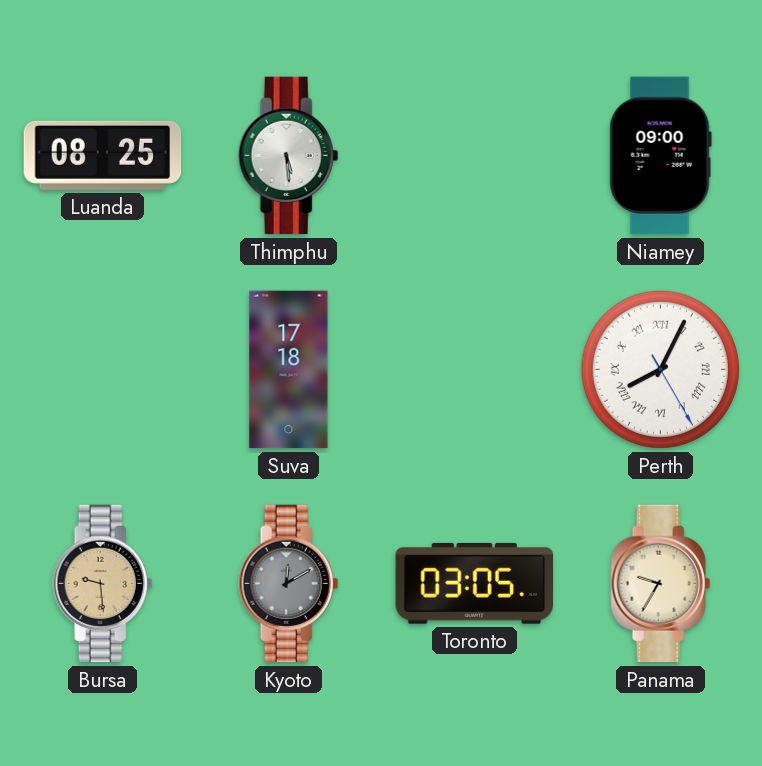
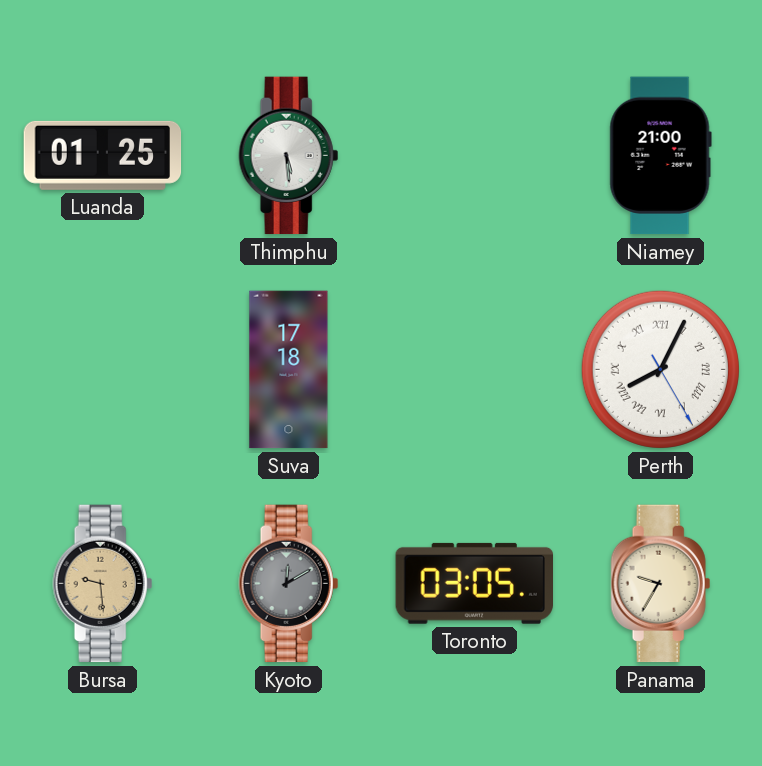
Luanda: 08:25 -> 01:25 (103, 155)
Niamey: 09:00 -> 21:00 (660, 156)
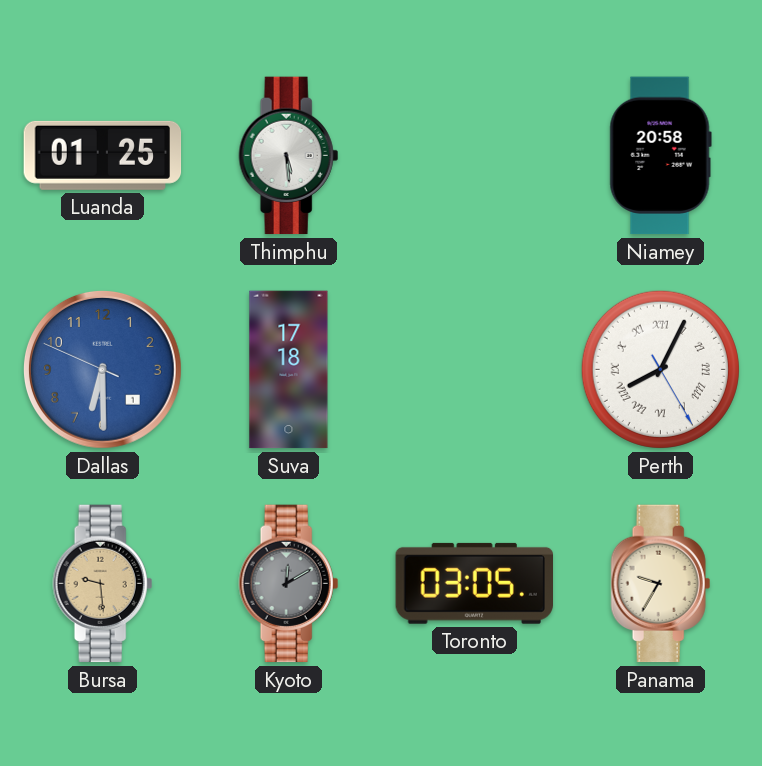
Niamey: 21:00 -> 20:58 (660, 156)
Dallas: none -> 6:29 (102, 369)
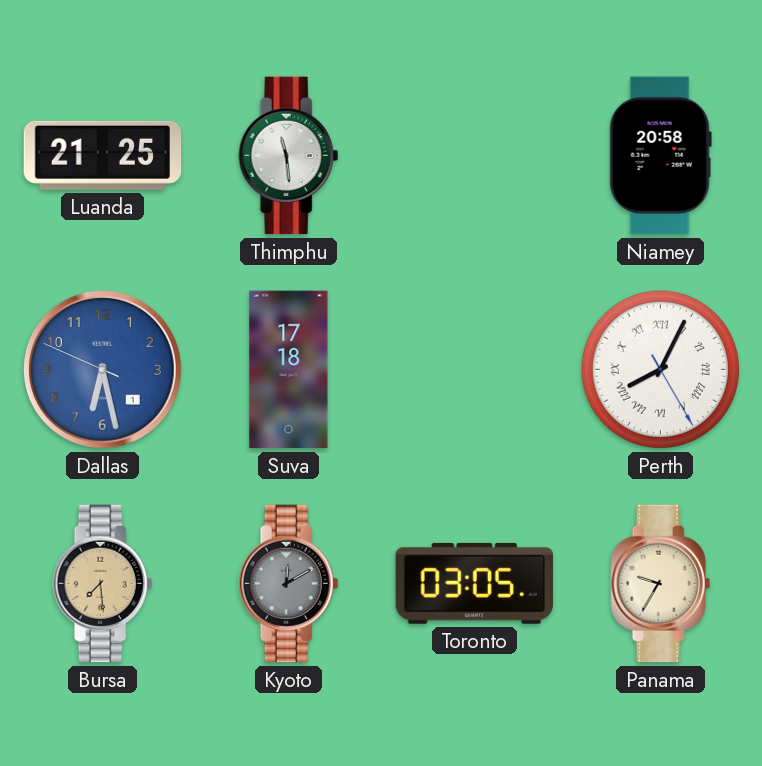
Luanda: 01:25 -> 21:25 (103, 155)
Thimphu: 5:29 -> 11:29 (289, 156)
Dallas: 6:29 -> 6:27 (102, 369)
Bursa: 9:29 -> 7:29 (103, 584)
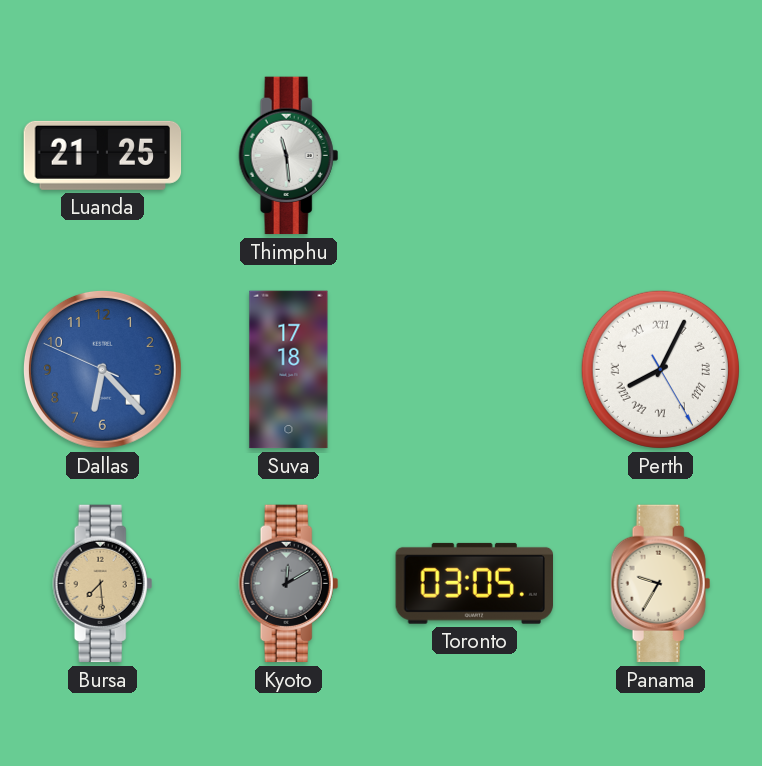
Niamey: 20:58 -> none (660, 156)
Dallas: 6:27 -> 6:22 (102, 369)
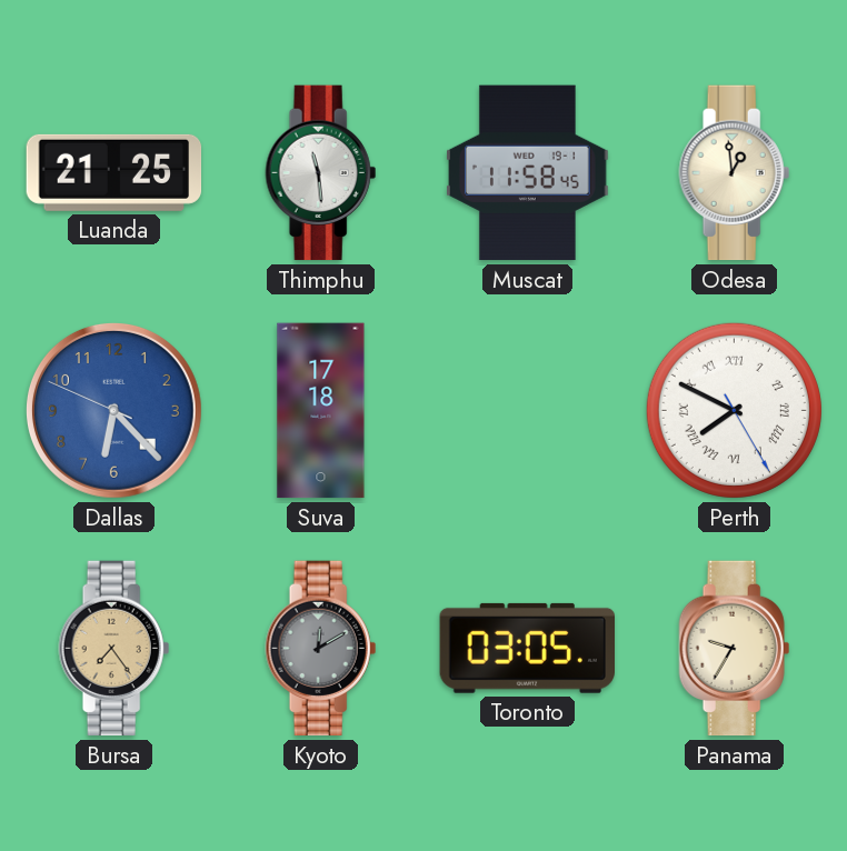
Muscat: none -> 11:58 (528, 173)
Odesa: none -> 12:59 (735, 173)
Perth: 8:04 -> 7:49 (734, 410)
Bursa: 7:29 -> 7:24 (114, 649)
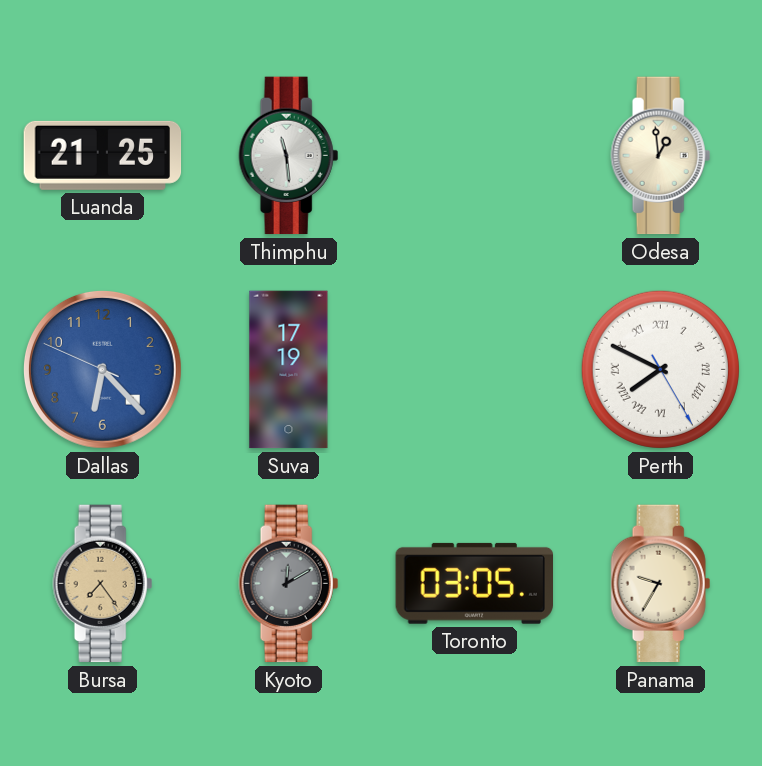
Muscat: 11:58 -> none (528, 173)
Suva: 17:18 -> 17:19 (289, 370)
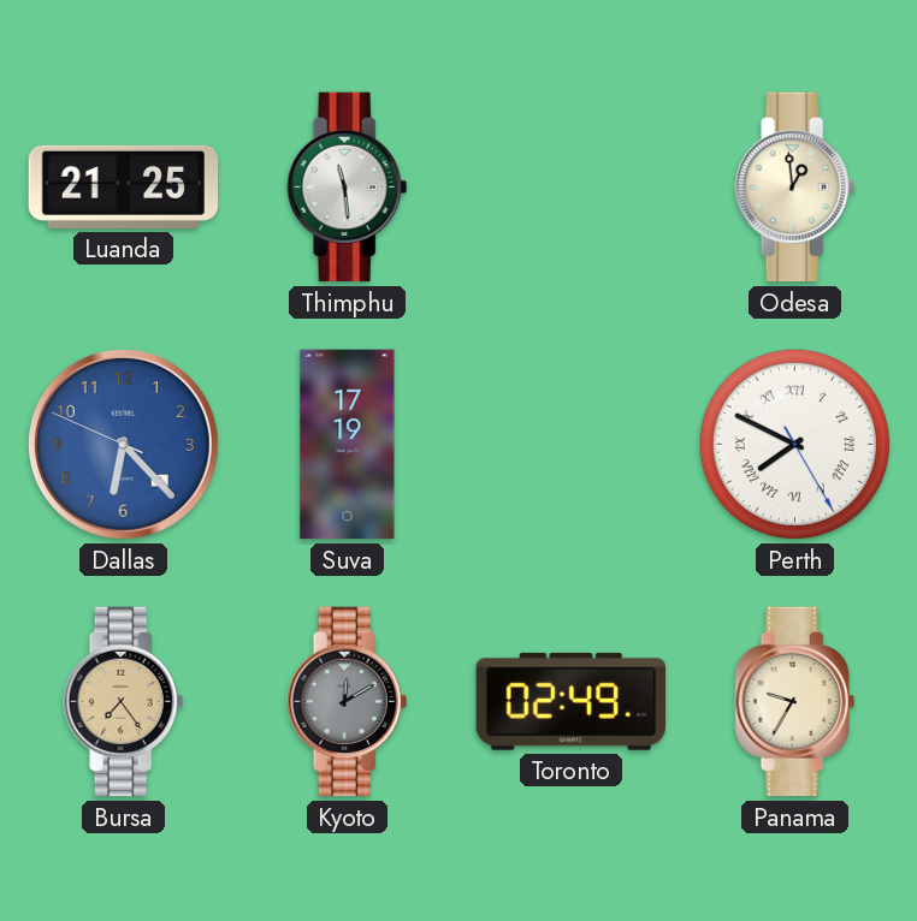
Toronto: 03:05 -> 02:49 (570, 701)
